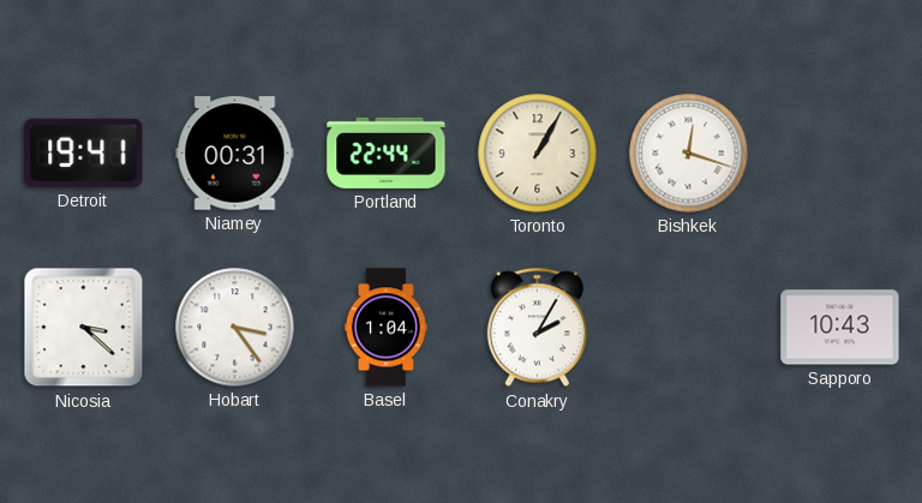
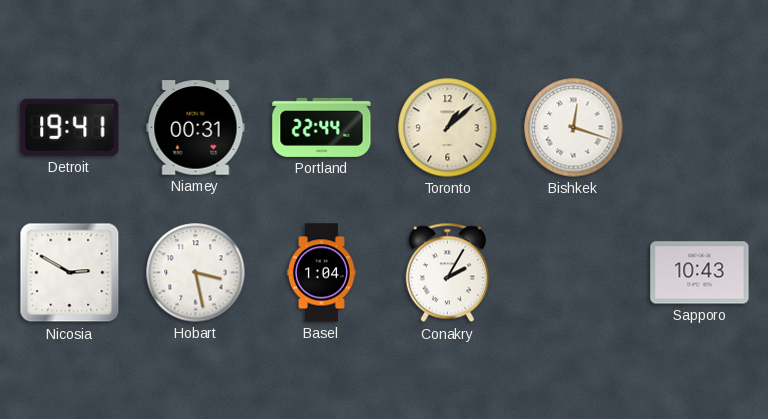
Toronto: 1:05 -> 1:08 (448, 128)
Nicosia: 3:22 -> 2:50 (70, 273)
Hobart: 3:24 -> 3:28 (196, 273)
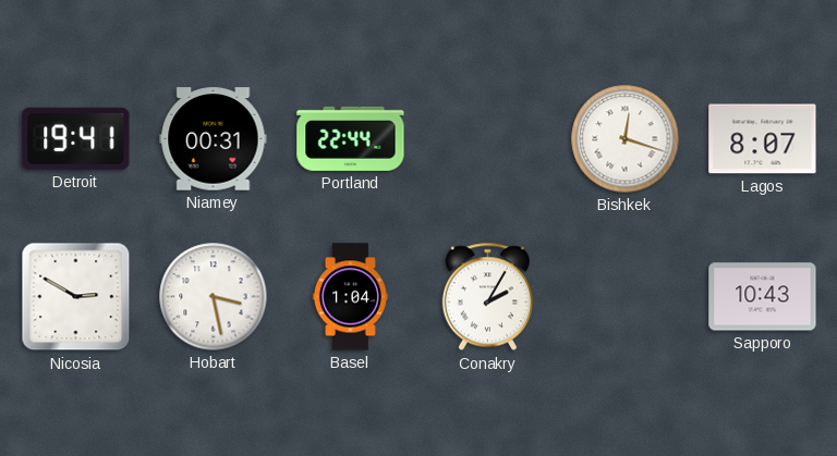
Toronto: 1:08 -> none (448, 128)
Lagos: none -> 8:07 (763, 139)
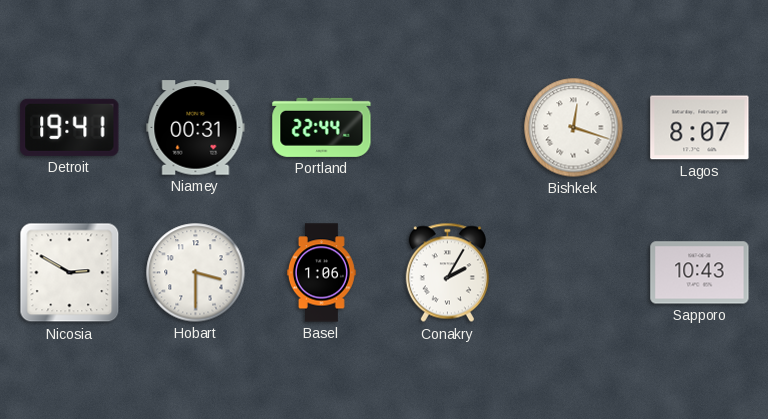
Hobart: 3:28 -> 3:30 (196, 273)
Basel: 1:04 -> 1:06 (321, 273)
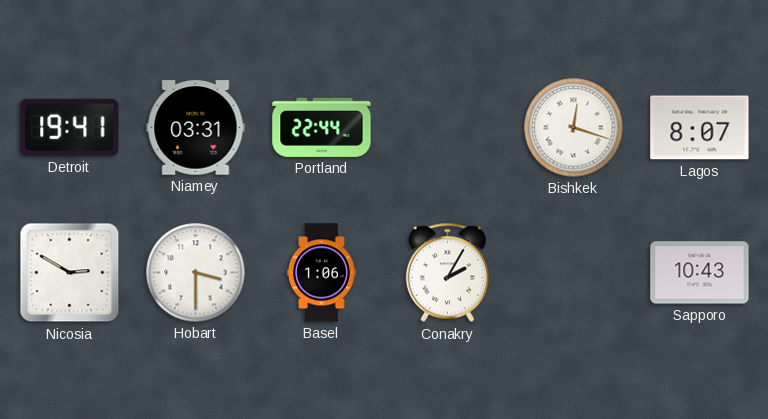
Niamey: 00:31 -> 03:31 (196, 128)
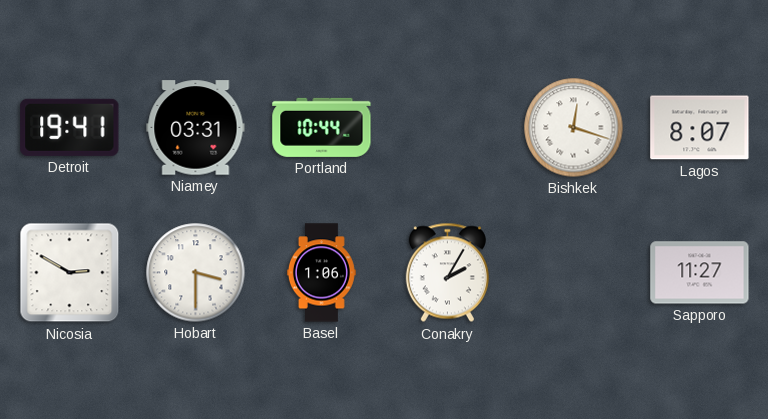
Portland: 22:44 -> 10:44 (322, 127)
Sapporo: 10:43 -> 11:27 (700, 273)
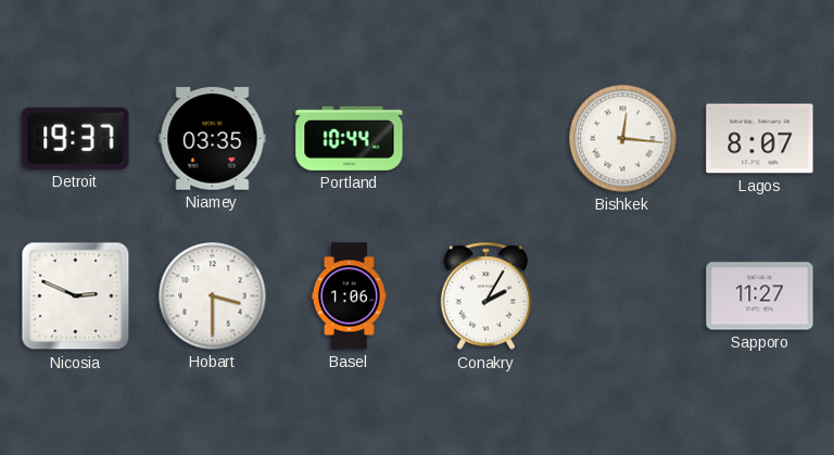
Detroit: 19:41 -> 19:37 (76, 138)
Niamey: 03:31 -> 03:35 (213, 139)
Bishkek: 12:18 -> 12:16 (623, 139)
Nicosia: 2:50 -> 2:49 (76, 296)
